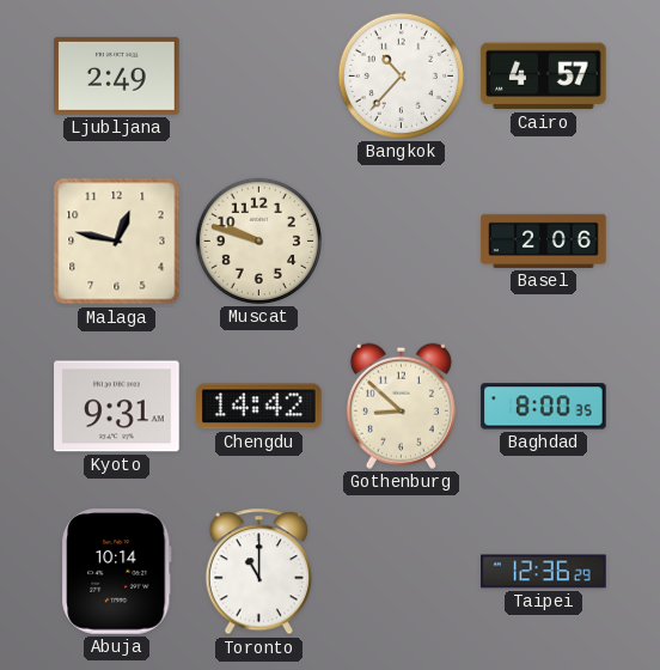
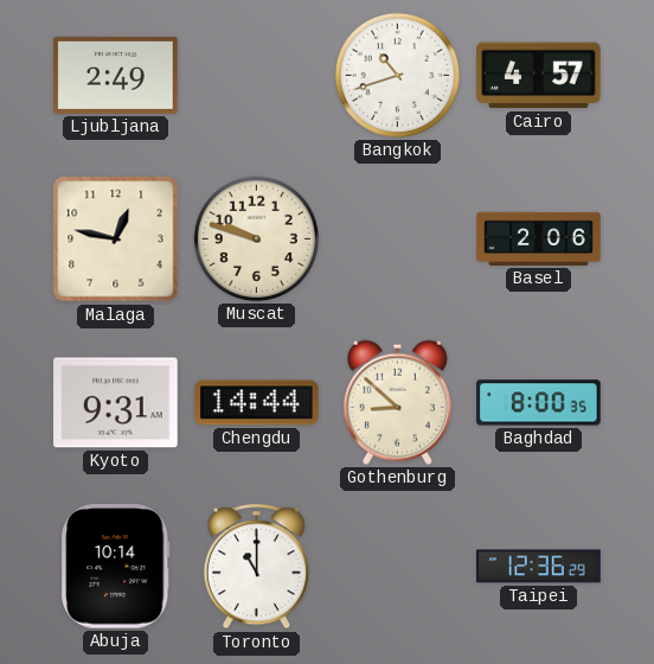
Bangkok: 10:37 -> 10:42 (397, 75)
Chengdu: 14:42 -> 14:44 (257, 403)
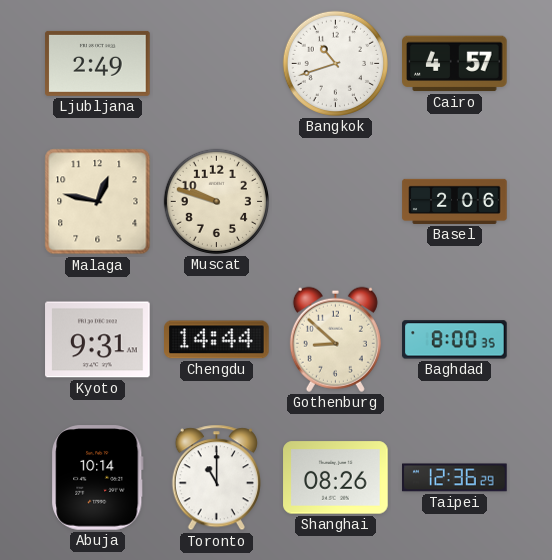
Shanghai: none -> 08:26 (336, 478)
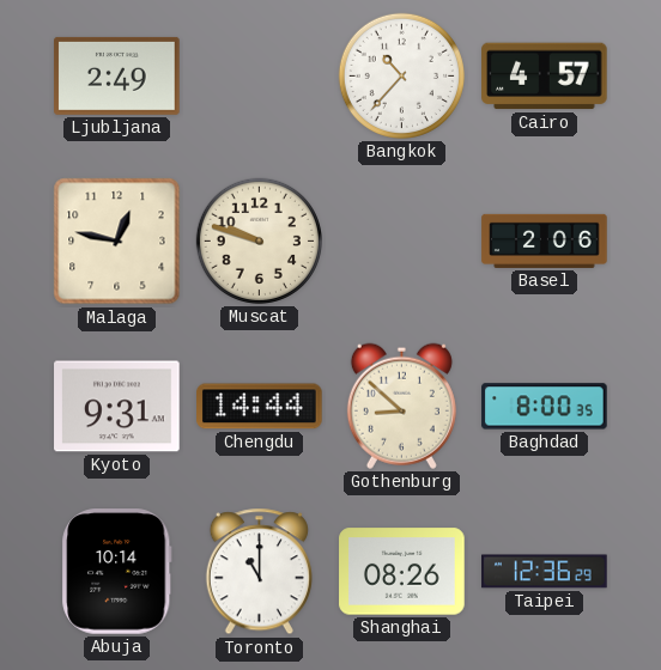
Bangkok: 10:42 -> 10:37 (401, 75)
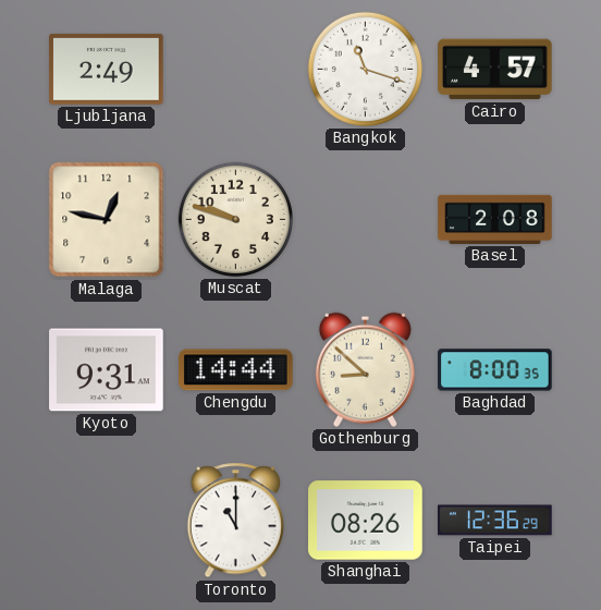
Bangkok: 10:37 -> 11:18 (365, 69)
Basel: 2:06 -> 2:08 (495, 219)
Abuja: 10:14 -> none (117, 572)
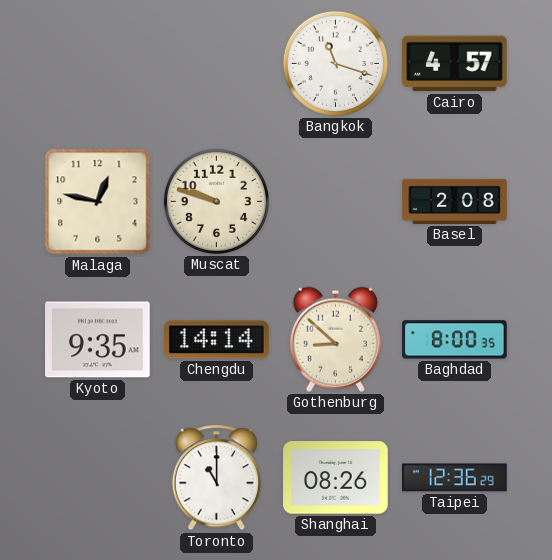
Ljubljana: 2:49 -> none (107, 69)
Kyoto: 9:31 -> 9:35 (98, 340)
Chengdu: 14:44 -> 14:14 (217, 340)
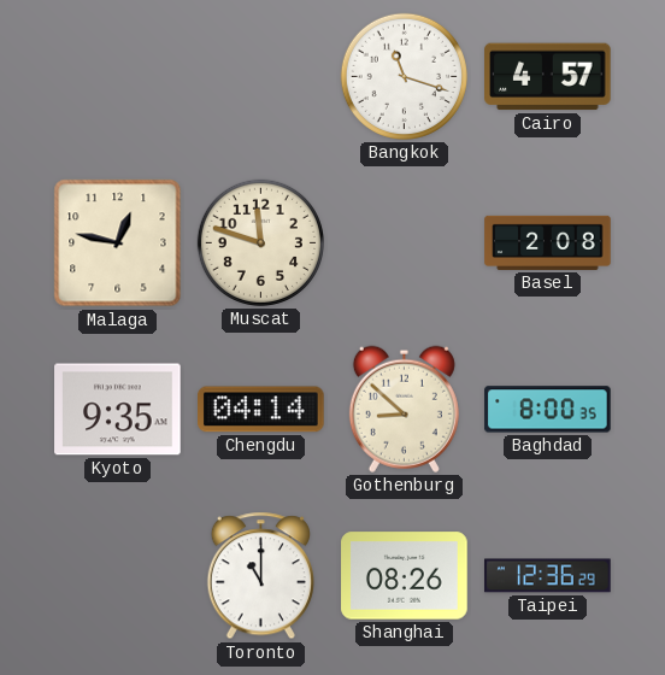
Muscat: 9:48 -> 11:48 (260, 242)
Chengdu: 14:14 -> 04:14 (261, 410)
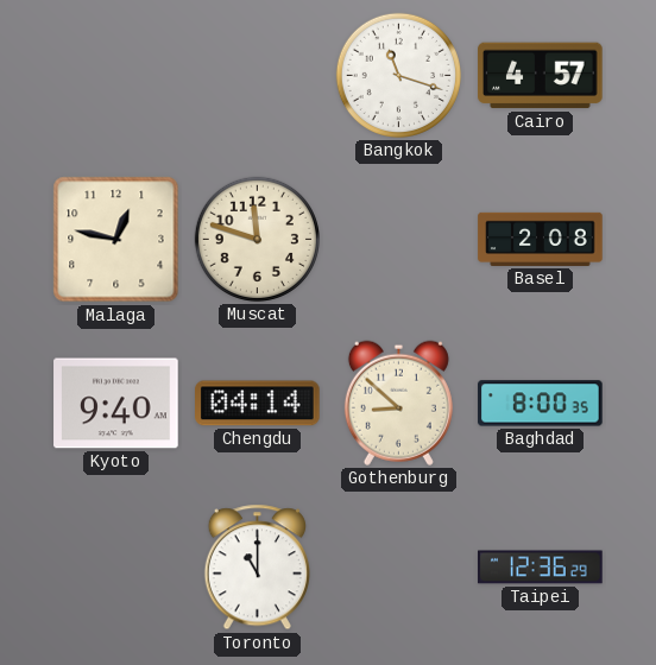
Kyoto: 9:35 -> 9:40 (116, 404)
Shanghai: 08:26 -> none (405, 576)
